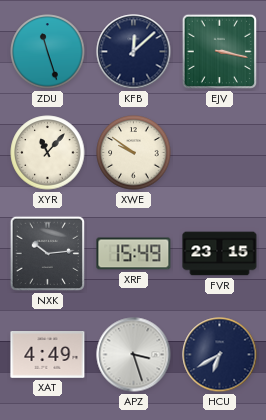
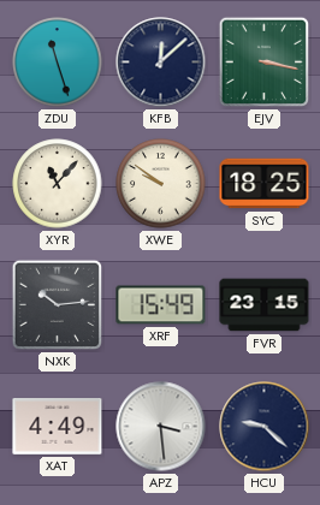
SYC: none -> 18:25 (265, 184)
APZ: 3:27 -> 3:29 (161, 427)
HCU: 6:40 -> 9:22 (265, 427)
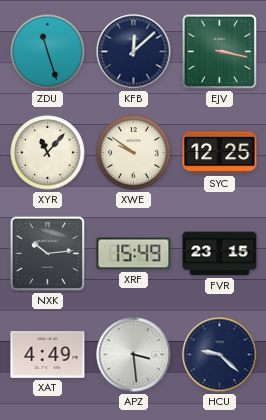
SYC: 18:25 -> 12:25 (220, 153)
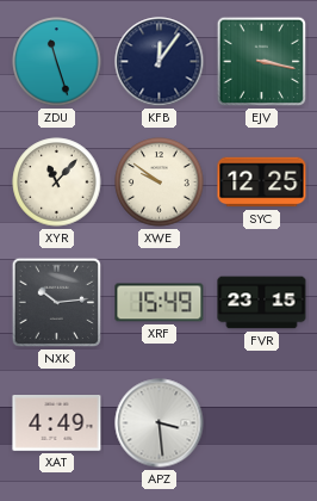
KFB: 12:08 -> 12:06 (160, 62)
HCU: 9:22 -> none (220, 355)
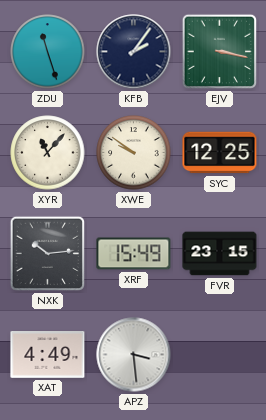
KFB: 12:06 -> 2:06 (134, 52)
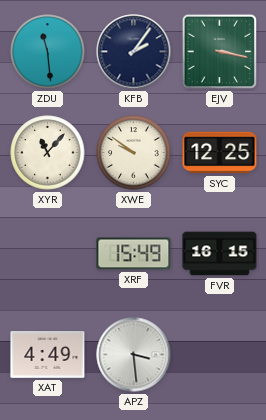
ZDU: 11:27 -> 11:29 (48, 52)
NXK: 10:14 -> none (48, 254)
FVR: 23:15 -> 16:15 (220, 254)
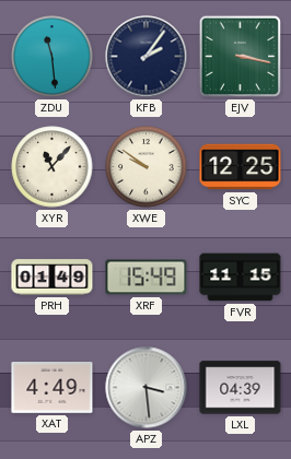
PRH: none -> 01:49 (53, 278)
FVR: 16:15 -> 11:15 (241, 278)
LXL: none -> 04:39 (241, 388)
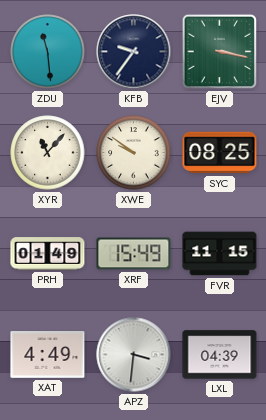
KFB: 2:06 -> 9:36 (134, 52)
SYC: 12:25 -> 08:25 (220, 153)
APZ: 3:29 -> 3:31 (134, 355)
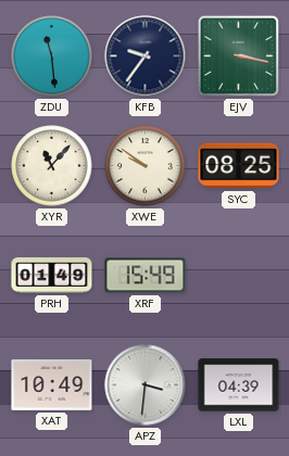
FVR: 11:15 -> none (220, 254)
XAT: 4:49 -> 10:49 (52, 385)
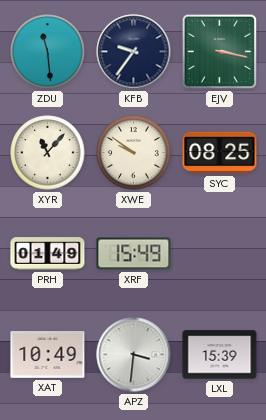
LXL: 04:39 -> 15:39 (220, 355)
